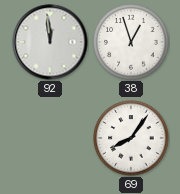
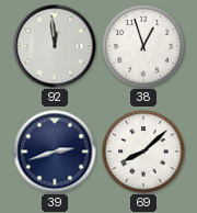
39: none -> 2:42 (55, 152)
69: 8:06 -> 8:08 (143, 152)
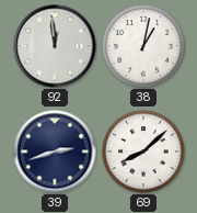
38: 12:57 -> 1:02 (143, 46)
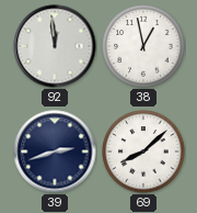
38: 1:02 -> 12:58 (143, 46)
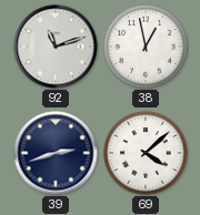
92: 11:59 -> 11:12 (56, 47)
69: 8:08 -> 4:08 (146, 153)
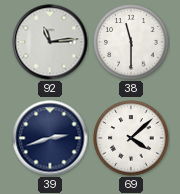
92: 11:12 -> 11:14 (50, 42)
38: 12:58 -> 11:30 (131, 42)
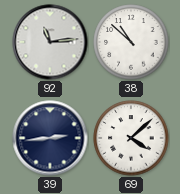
38: 11:30 -> 10:52 (131, 42)
39: 2:42 -> 2:44 (50, 138)
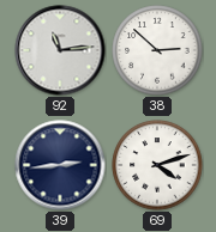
38: 10:52 -> 2:52 (157, 50)
69: 4:08 -> 4:12 (157, 165)
